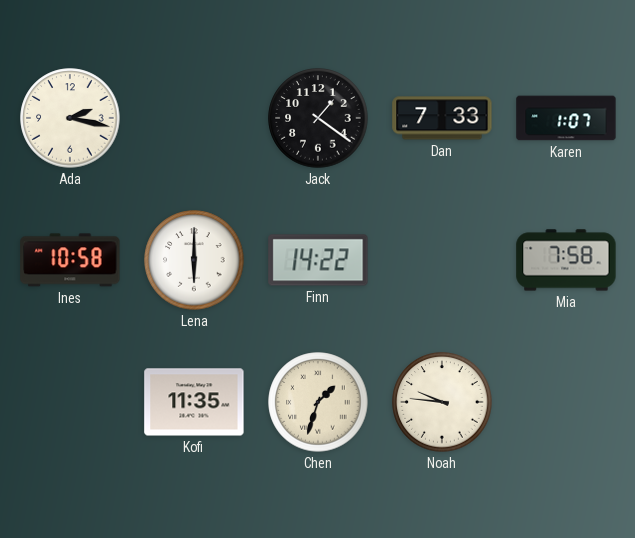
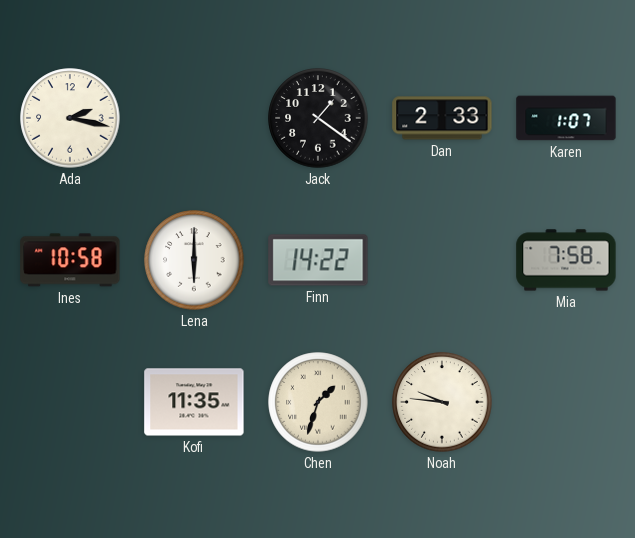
Dan: 7:33 -> 2:33 (442, 118)
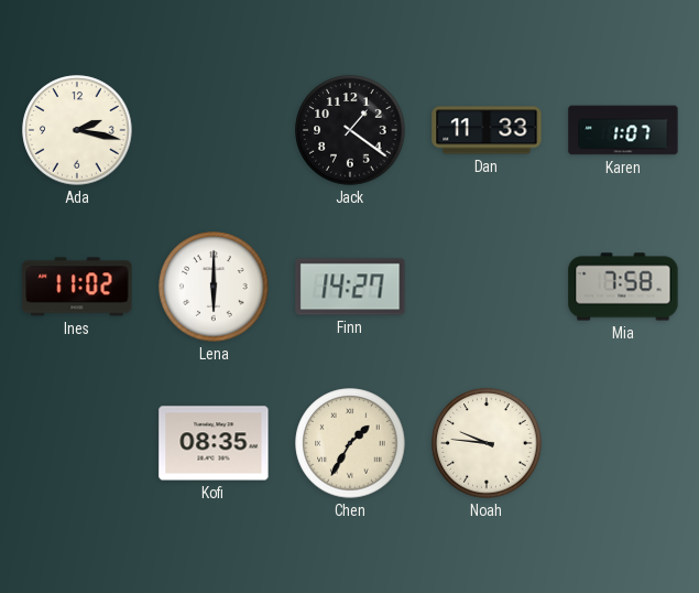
Dan: 2:33 -> 11:33 (487, 130)
Ines: 10:58 -> 11:02 (77, 287)
Finn: 14:22 -> 14:27 (350, 287)
Kofi: 11:35 -> 08:35 (214, 443)
Chen: 1:33 -> 1:35 (350, 443)
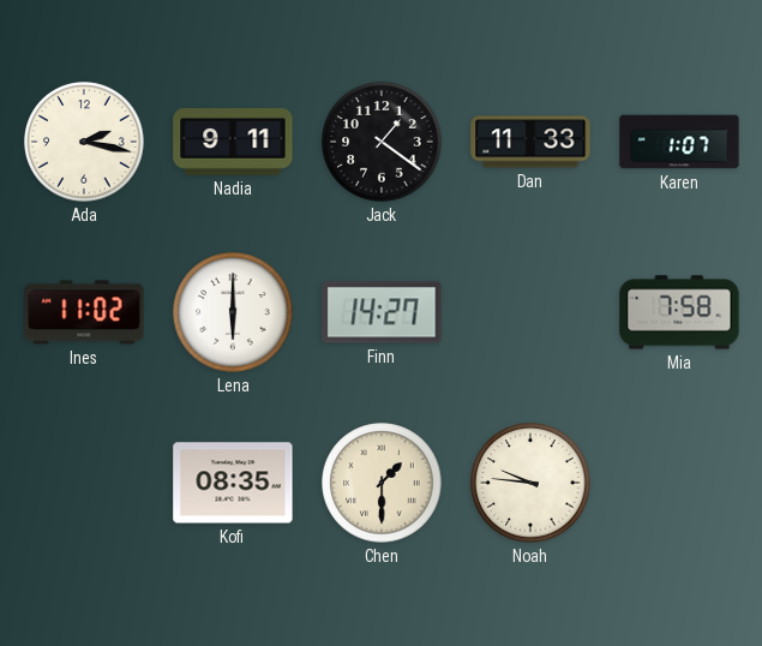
Nadia: none -> 9:11 (233, 143)
Chen: 1:35 -> 1:30 (382, 483)
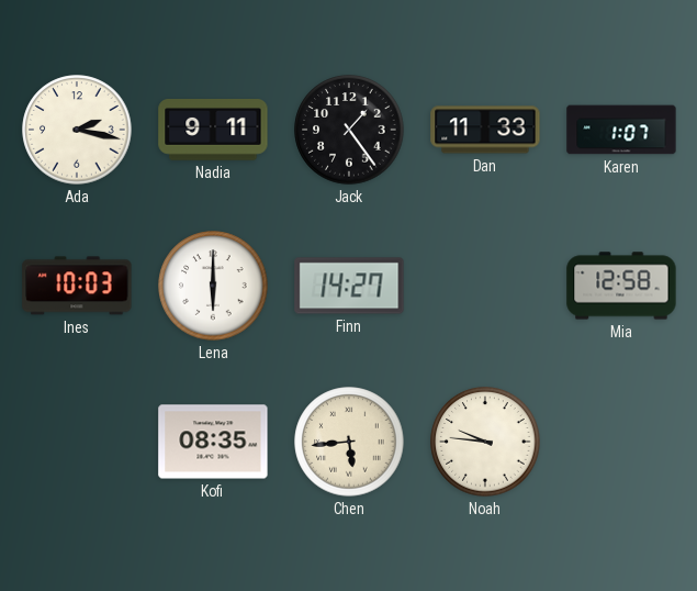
Jack: 1:21 -> 1:24 (349, 130)
Ines: 11:02 -> 10:03 (77, 286)
Mia: 7:58 -> 12:58 (621, 286)
Chen: 1:30 -> 5:44 (349, 442)
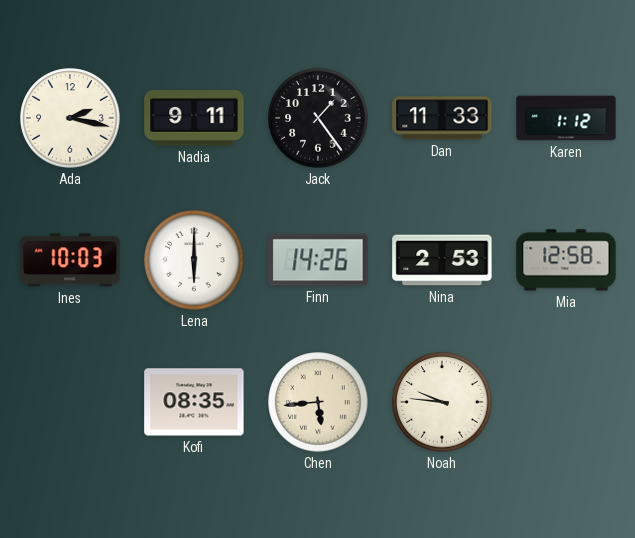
Karen: 1:07 -> 1:12 (566, 118)
Finn: 14:27 -> 14:26 (318, 260)
Nina: none -> 2:53 (442, 260)
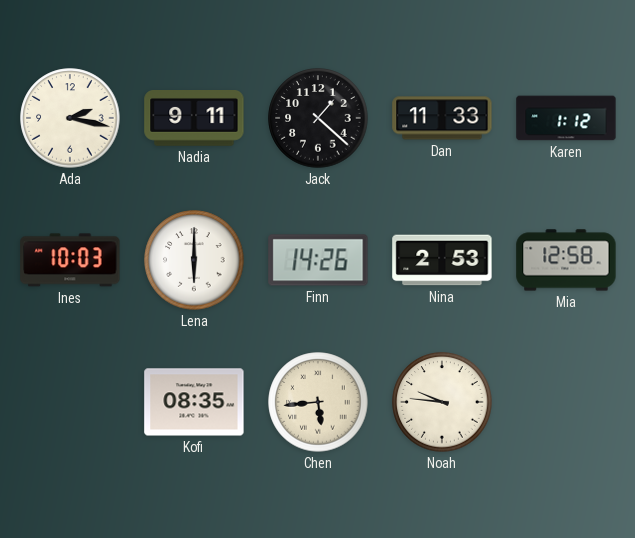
Jack: 1:24 -> 1:22 (318, 118)
